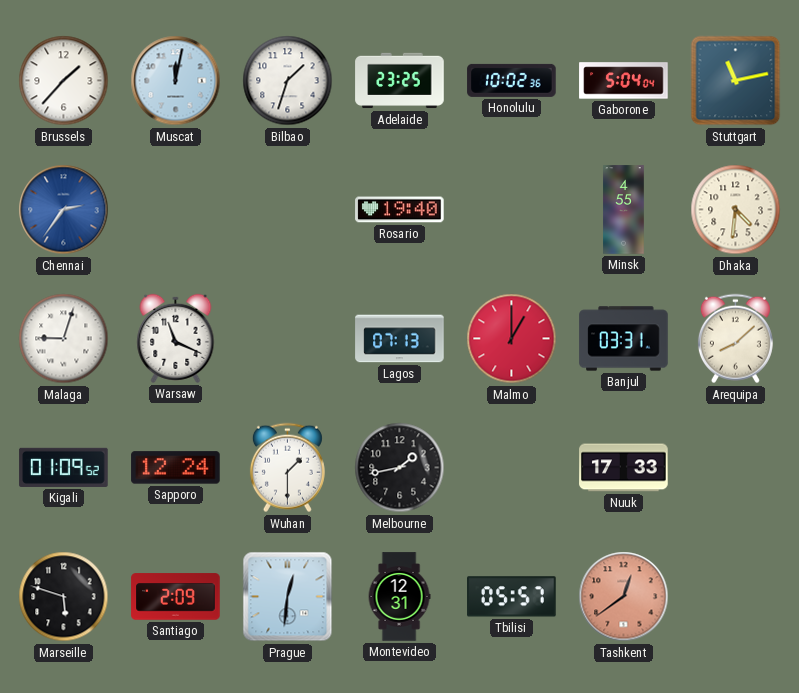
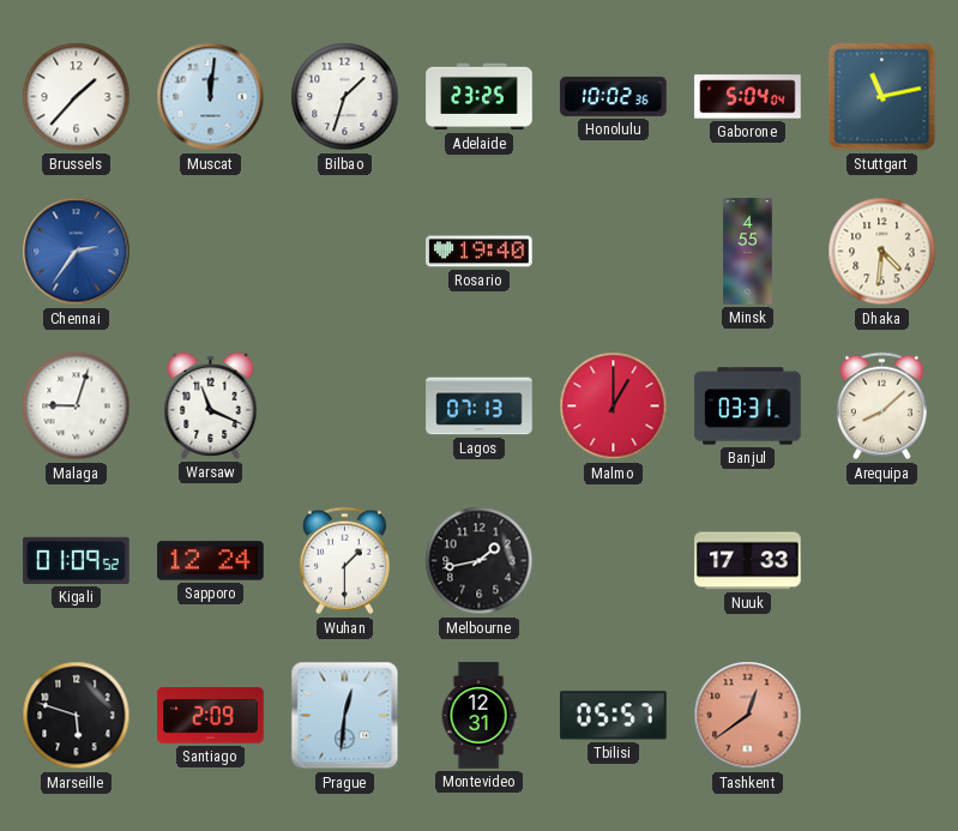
Muscat: 12:02 -> 12:01 (211, 97)
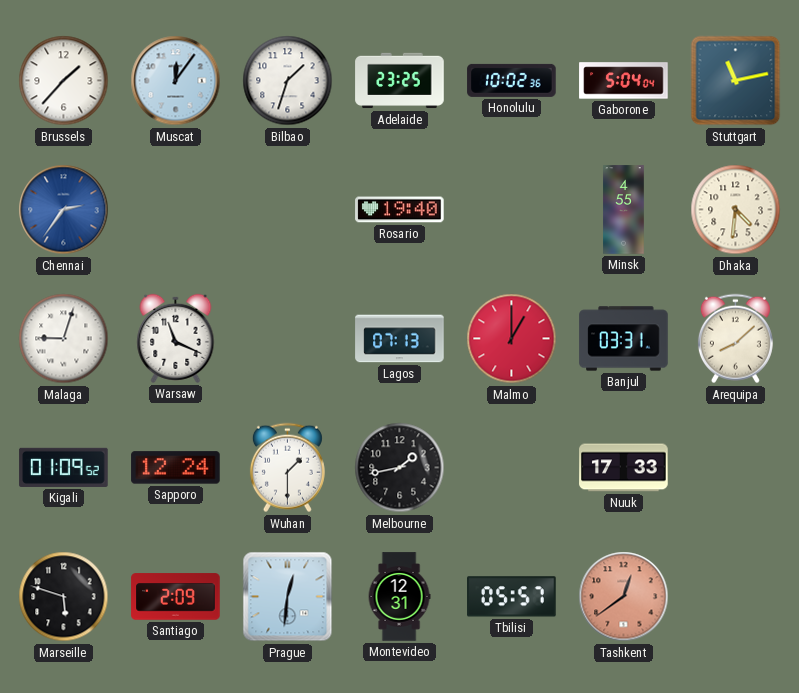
Muscat: 12:01 -> 12:06 (176, 81)
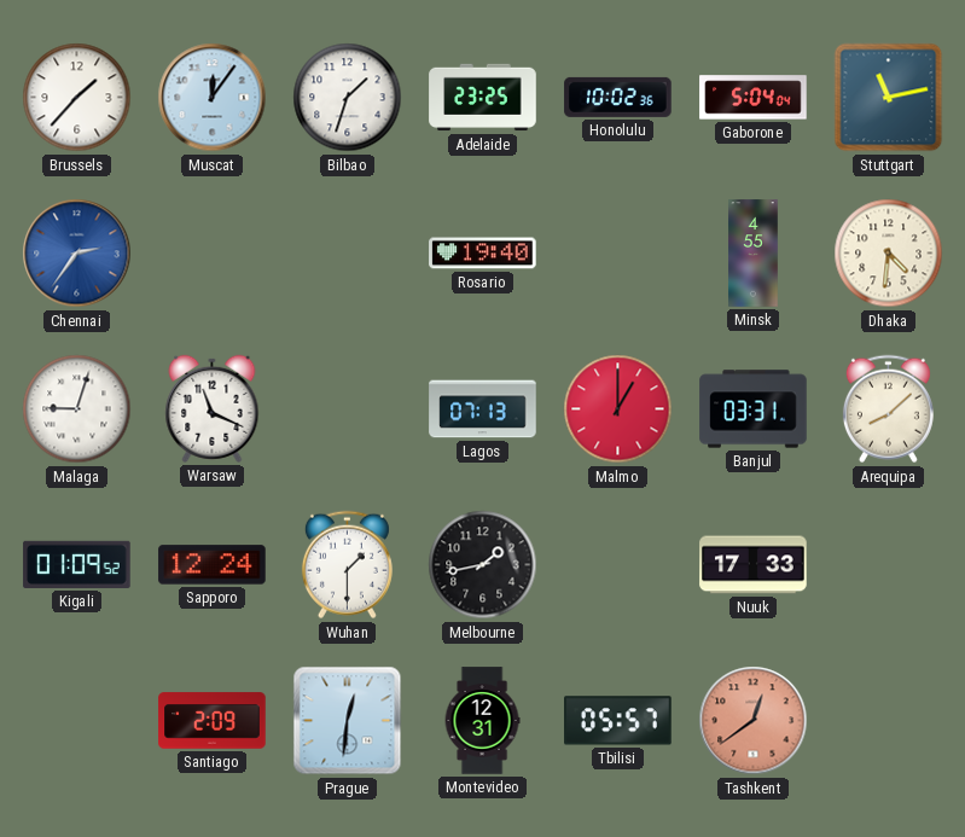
Marseille: 5:48 -> none (64, 597)
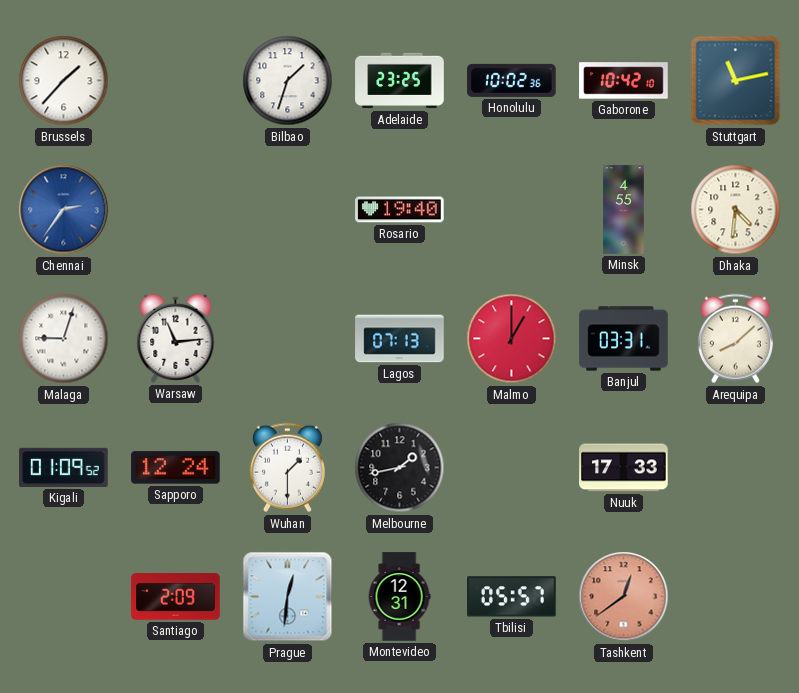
Muscat: 12:06 -> none (213, 98)
Gaborone: 5:04 -> 10:42 (624, 81)
Warsaw: 11:19 -> 11:14 (176, 338)
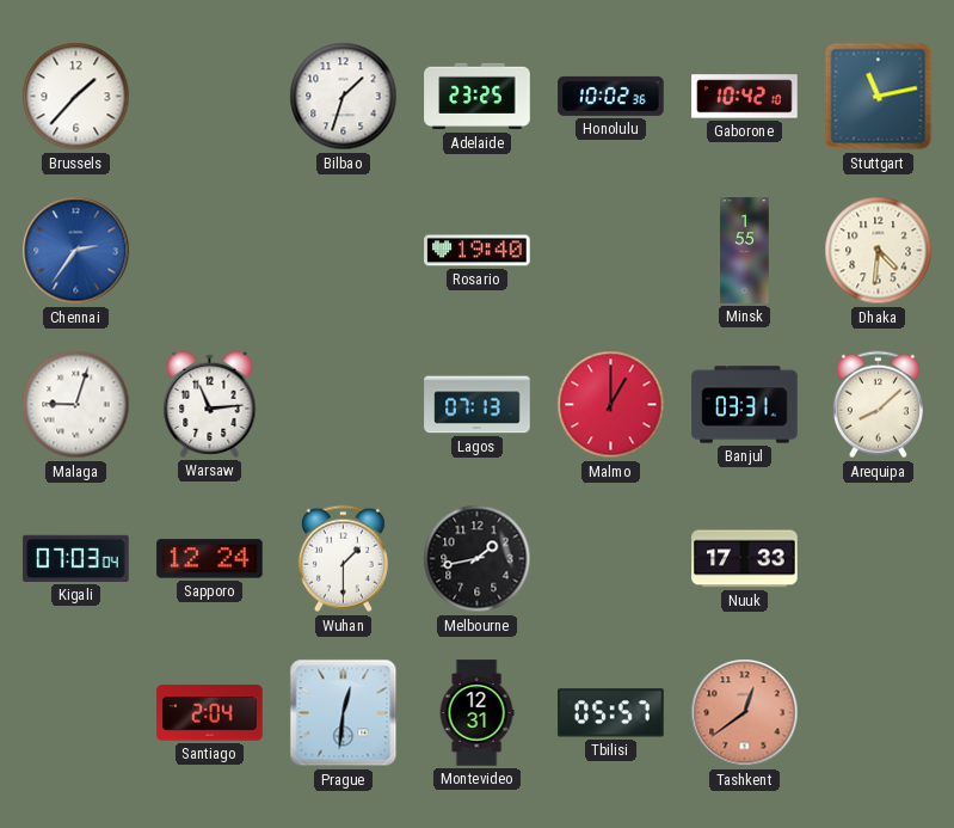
Minsk: 4:55 -> 1:55 (745, 251)
Kigali: 01:09 -> 07:03 (76, 558)
Santiago: 2:09 -> 2:04 (210, 713)
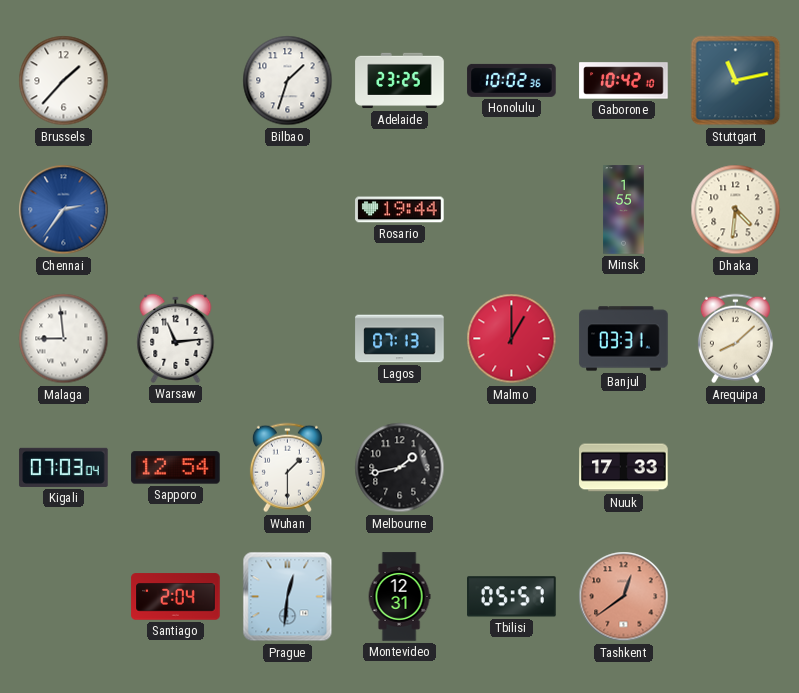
Rosario: 19:40 -> 19:44 (400, 210)
Malaga: 9:03 -> 8:59 (64, 339)
Sapporo: 12:24 -> 12:54 (176, 468)
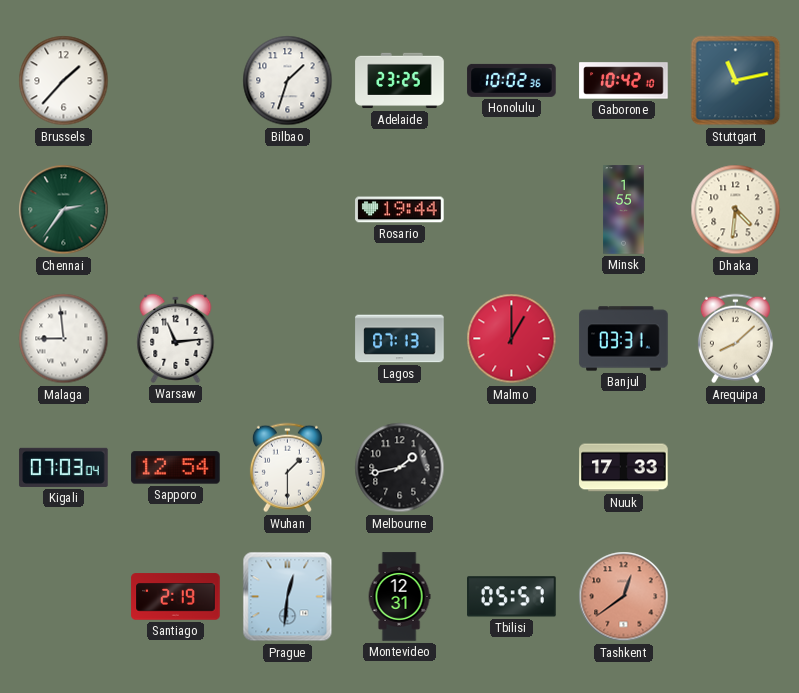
Chennai dial: blue -> green (64, 210)
Santiago: 2:04 -> 2:19 (176, 597)
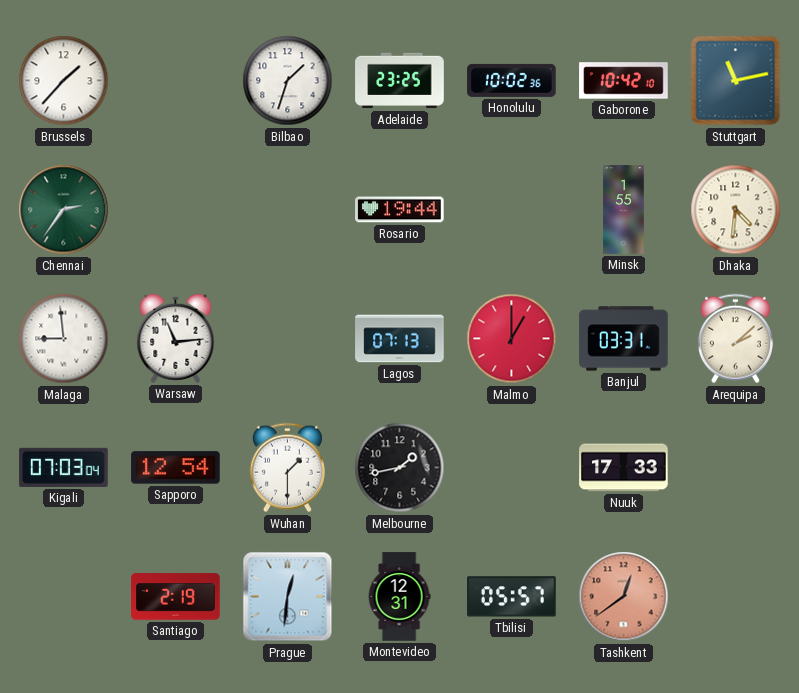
Arequipa: 8:08 -> 2:08 (735, 339)
